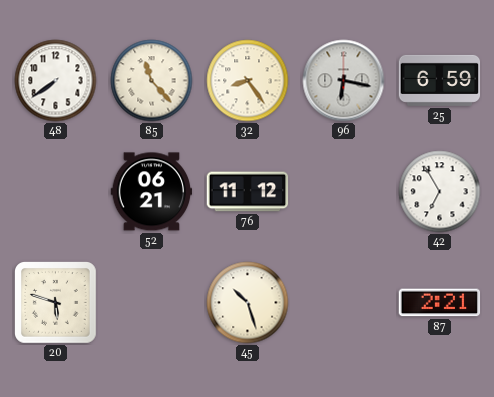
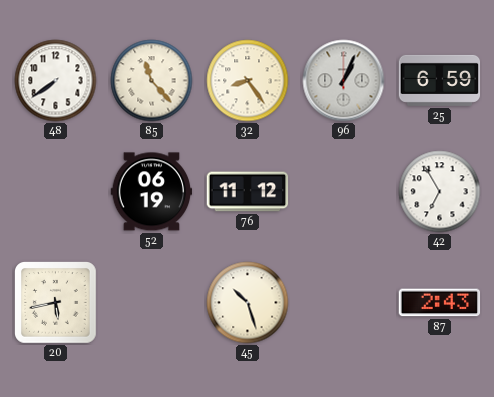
96: 6:17 -> 1:04 (344, 81)
52: 06:21 -> 06:19 (152, 192)
20: 5:48 -> 5:43 (56, 303)
87: 2:21 -> 2:43 (440, 303)
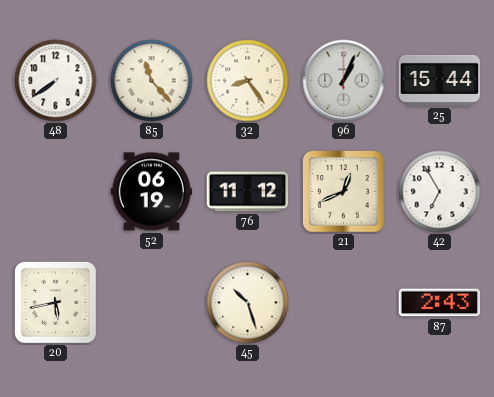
25: 6:59 -> 15:44 (440, 80)
21: none -> 12:41 (344, 192)
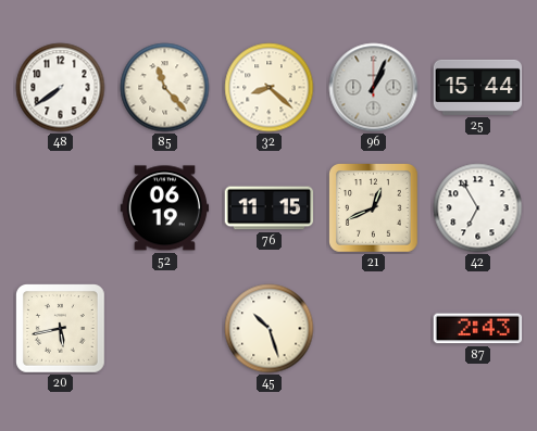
32: 8:24 -> 8:22 (270, 88)
76: 11:12 -> 11:15 (270, 208)
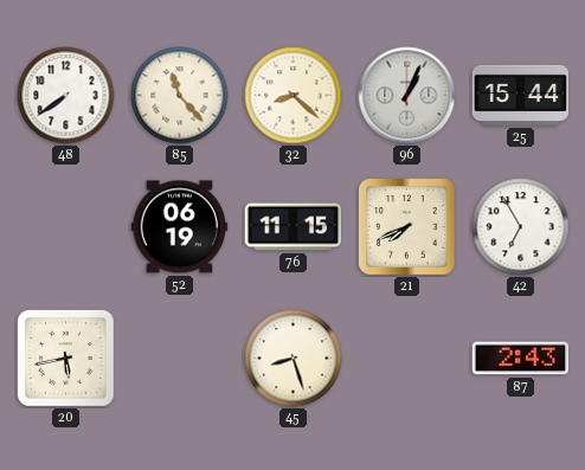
21: 12:41 -> 7:41 (407, 227)
45: 10:27 -> 8:27 (294, 359)
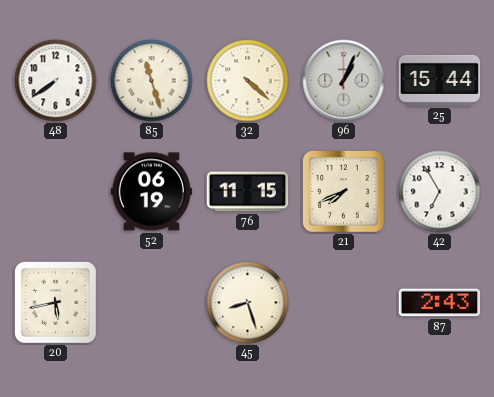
85: 11:23 -> 11:27 (152, 81)
32: 8:22 -> 4:22 (248, 81)
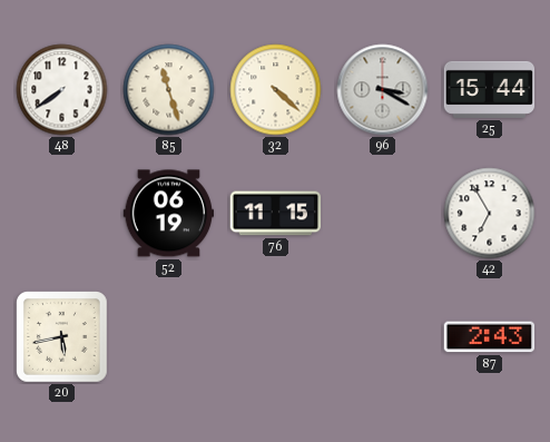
96: 1:04 -> 3:20 (383, 90)
21: 7:41 -> none (344, 192)
45: 8:27 -> none (248, 303)
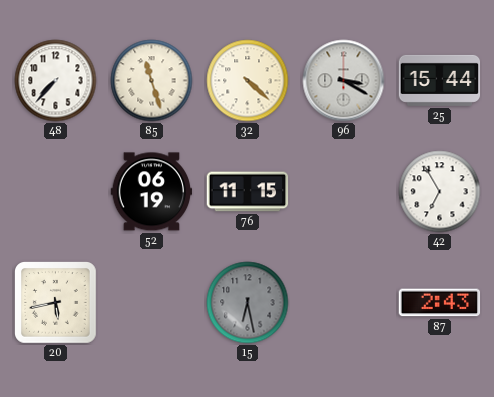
48: 7:39 -> 7:37 (56, 81)
15: none -> 6:28 (248, 303)
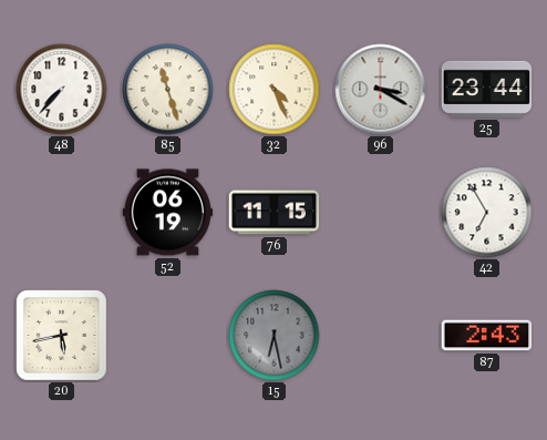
32: 4:22 -> 4:26 (275, 90)
25: 15:44 -> 23:44 (487, 89)
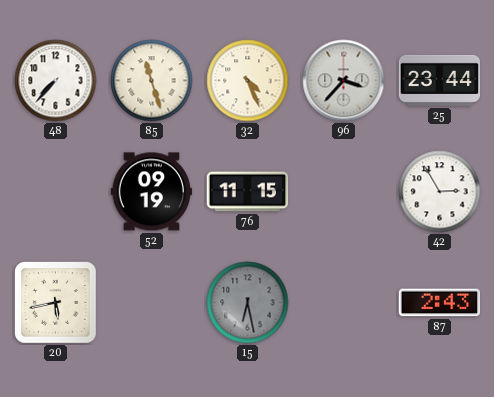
96: 3:20 -> 3:37 (344, 81)
52: 06:19 -> 09:19 (152, 192)
42: 6:55 -> 2:55 (440, 192)
